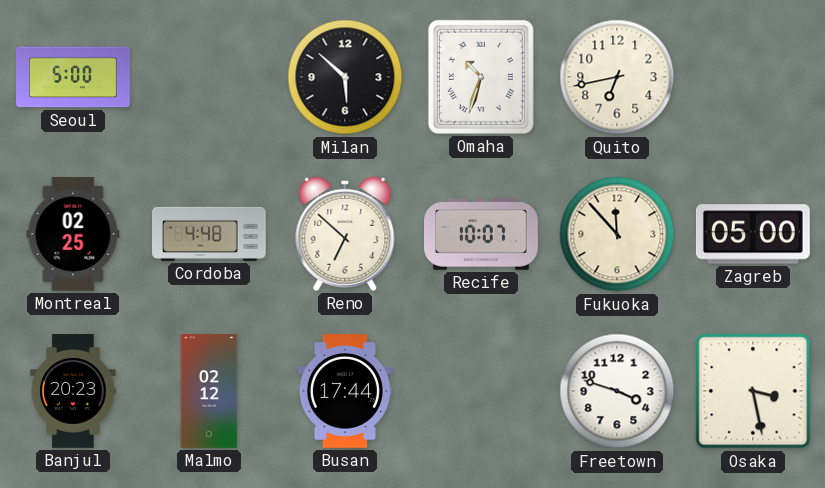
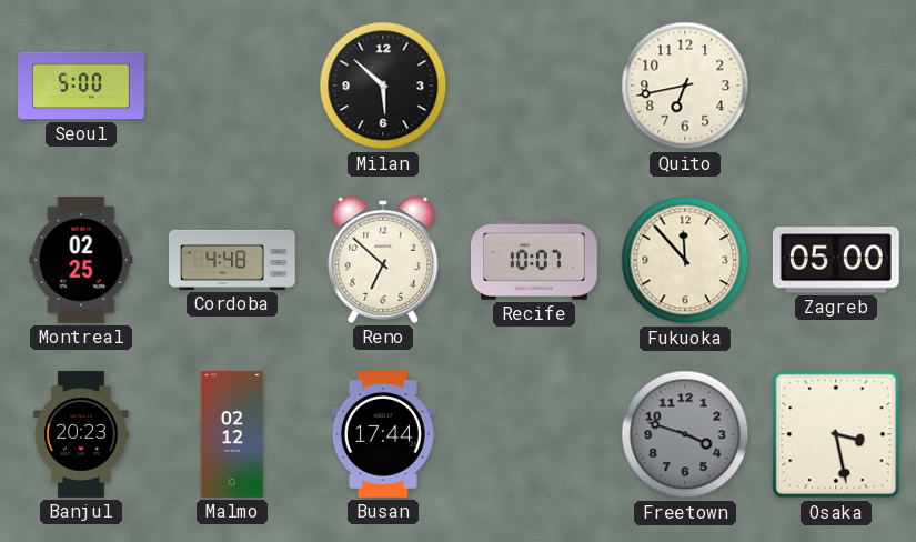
Omaha: 10:33 -> none (481, 77)
Freetown dial: white -> grey (685, 434)
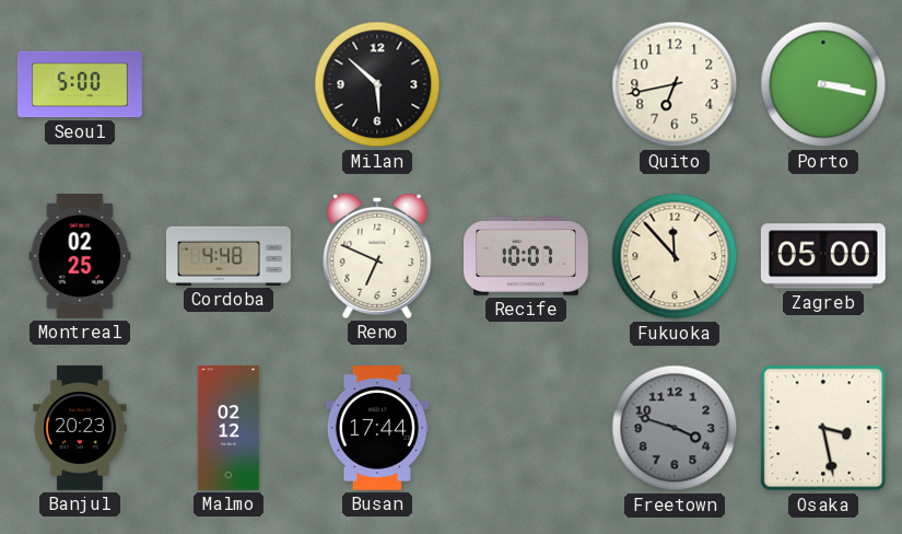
Porto: none -> 3:17 (823, 84)
Reno: 6:52 -> 6:49 (377, 256)
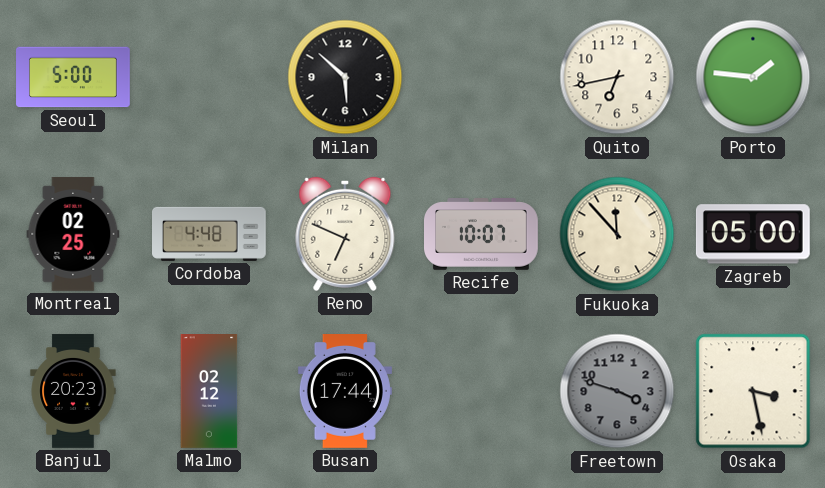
Porto: 3:17 -> 1:46 (753, 77)
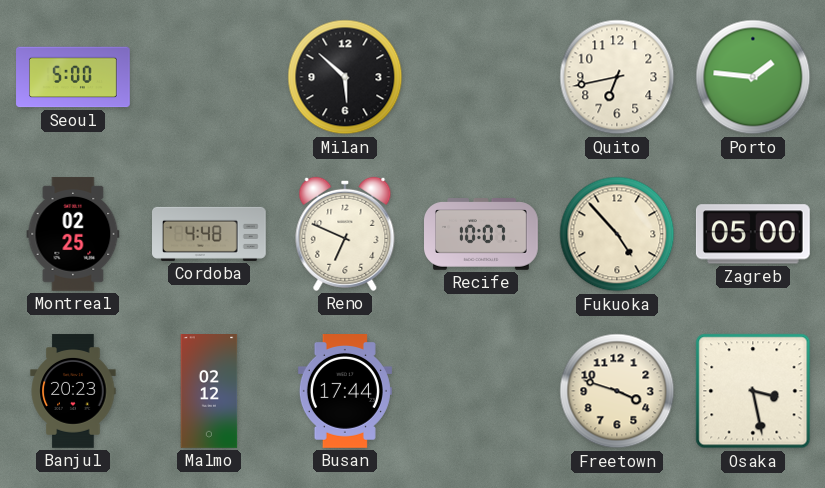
Fukuoka: 11:53 -> 4:53 (617, 234)
Freetown dial: grey -> cream (617, 391)
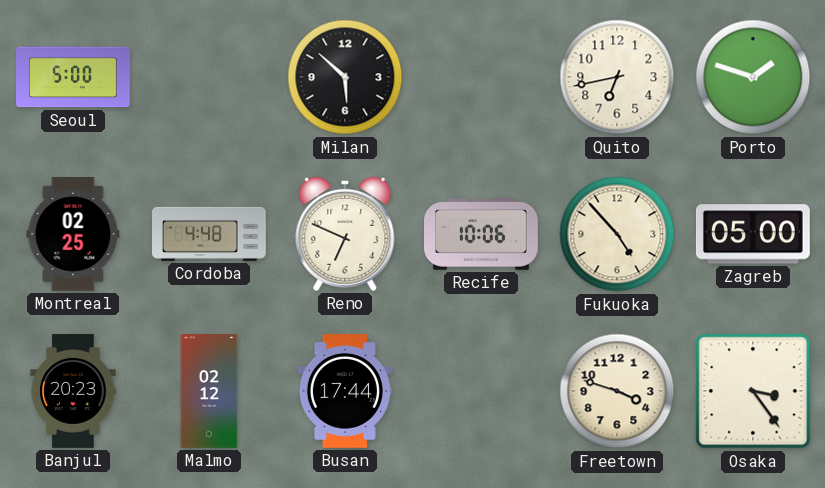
Porto: 1:46 -> 1:48 (753, 77)
Recife: 10:07 -> 10:06 (482, 234)
Osaka: 3:28 -> 3:24 (753, 391)
